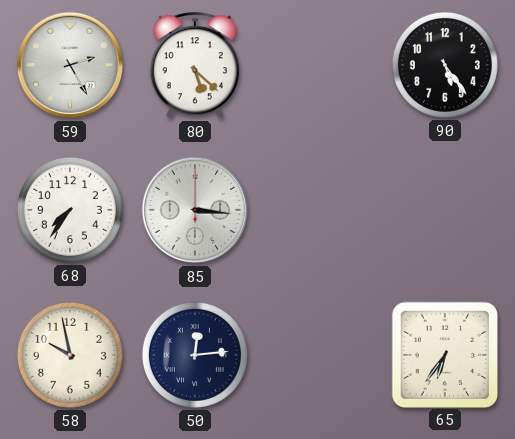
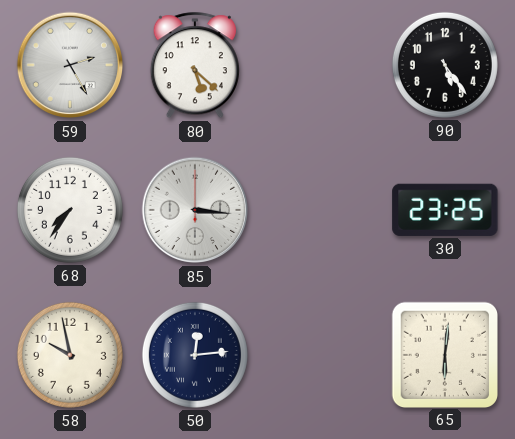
30: none -> 23:25 (445, 210)
65: 6:36 -> 6:01 (444, 354)
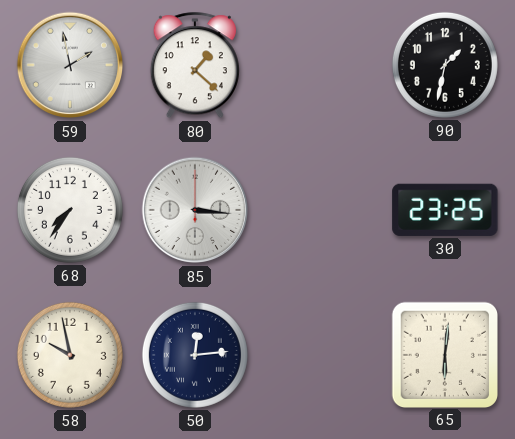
59: 2:25 -> 1:58 (70, 65)
80: 5:22 -> 1:22 (195, 66)
90: 5:24 -> 1:32 (445, 65)
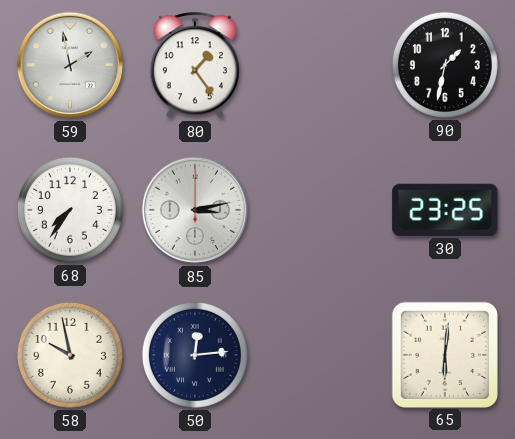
80: 1:22 -> 1:24 (195, 66)
85: 3:16 -> 3:13 (195, 210)
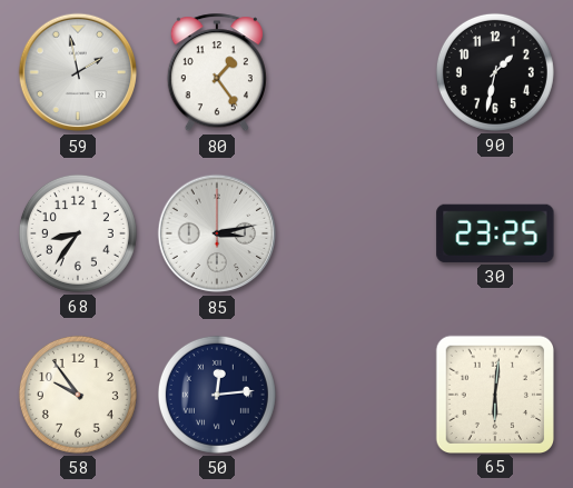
68: 7:36 -> 8:36 (78, 233)
58: 9:58 -> 9:54 (78, 395)
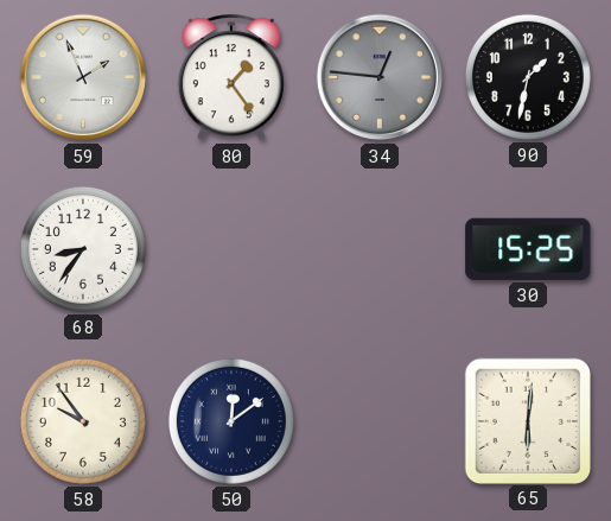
59: 1:58 -> 1:56 (83, 77)
34: none -> 12:46 (380, 77)
85: 3:13 -> none (217, 233)
30: 23:25 -> 15:25 (528, 249)
50: 12:14 -> 12:09 (231, 421)
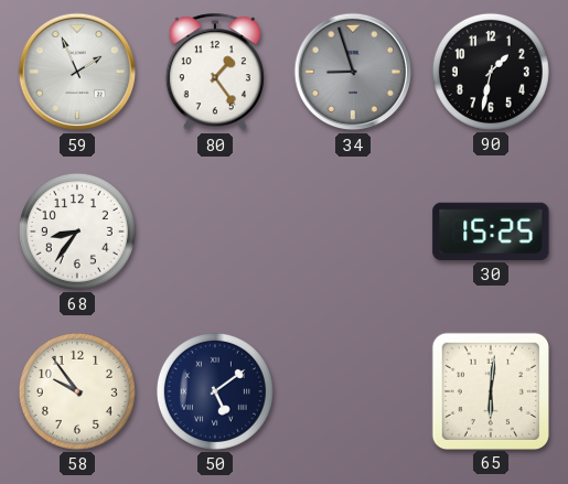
34: 12:46 -> 8:57 (353, 72)
50: 12:09 -> 5:09 (215, 391)
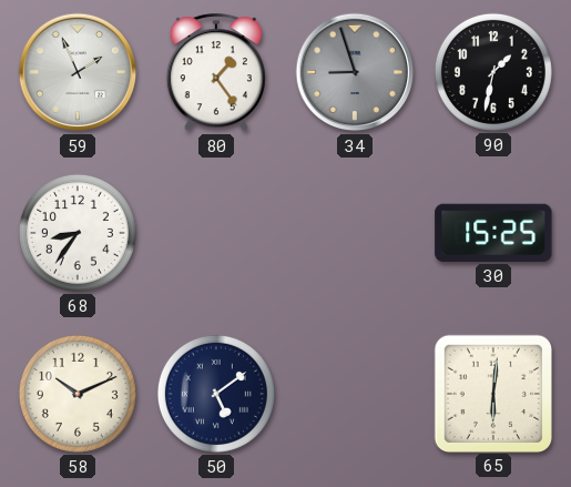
58: 9:54 -> 10:11 (78, 394)
